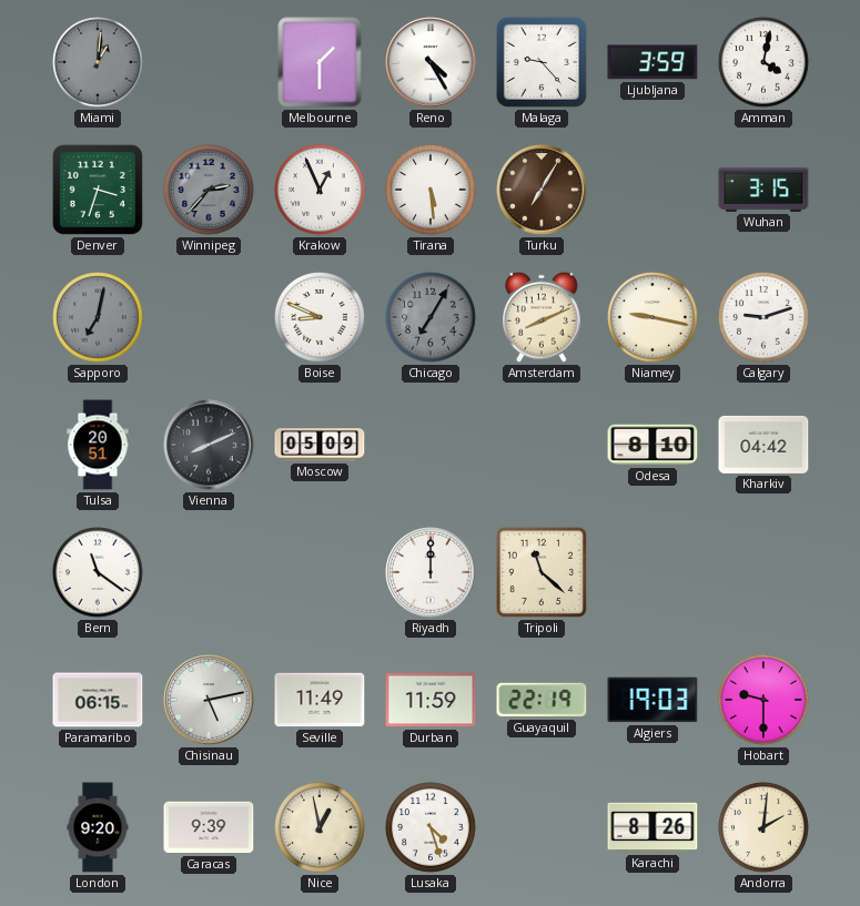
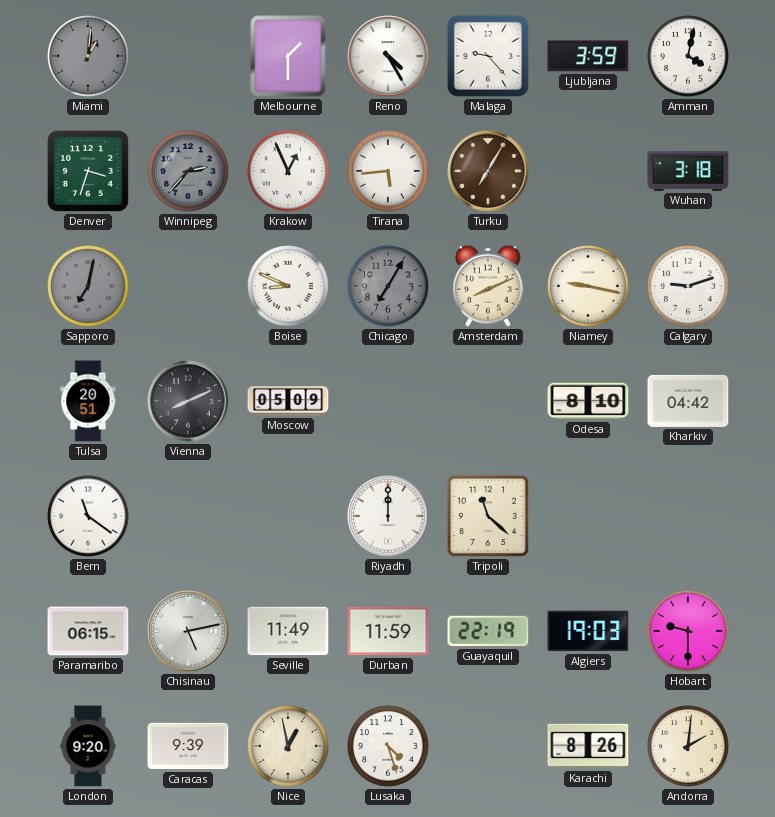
Tirana: 5:29 -> 5:44 (388, 171)
Wuhan: 3:15 -> 3:18 (688, 171)
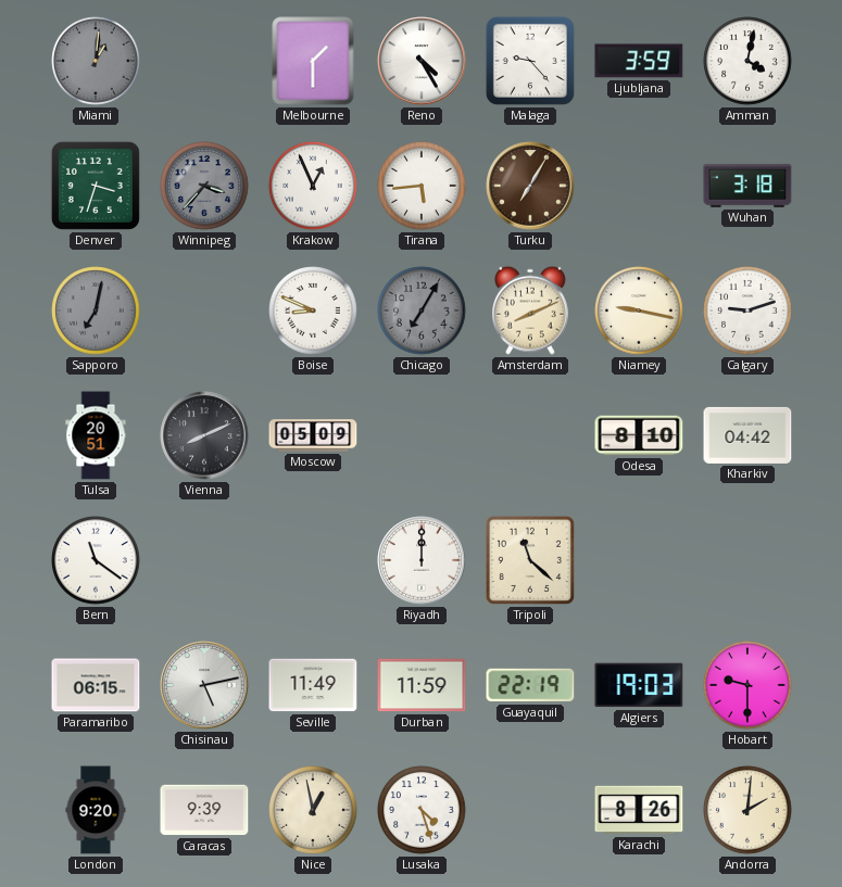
Winnipeg: 2:37 -> 3:37 (204, 186)
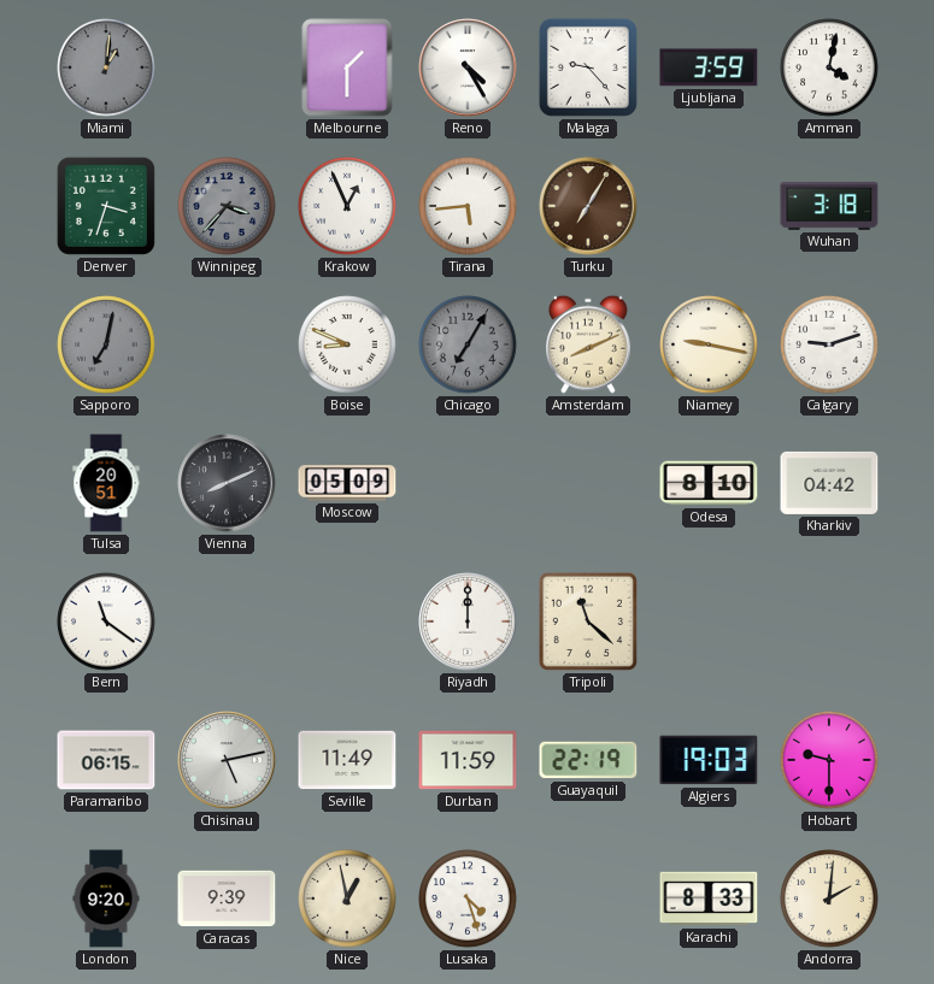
Karachi: 8:26 -> 8:33 (709, 898)
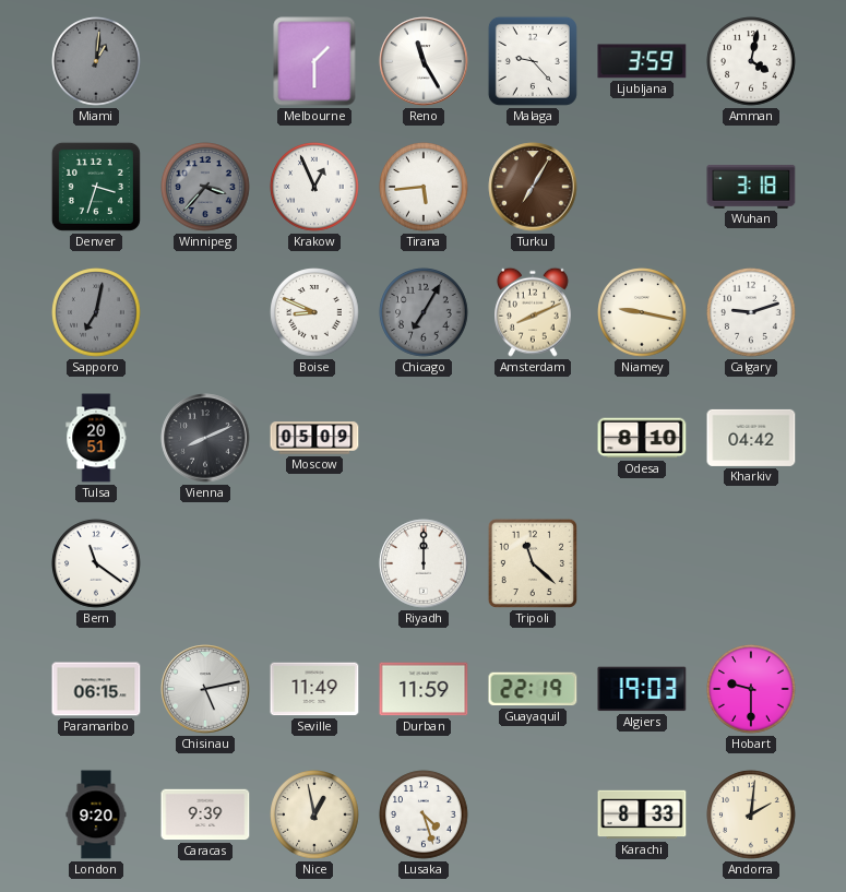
Reno: 4:25 -> 11:25 (424, 61)
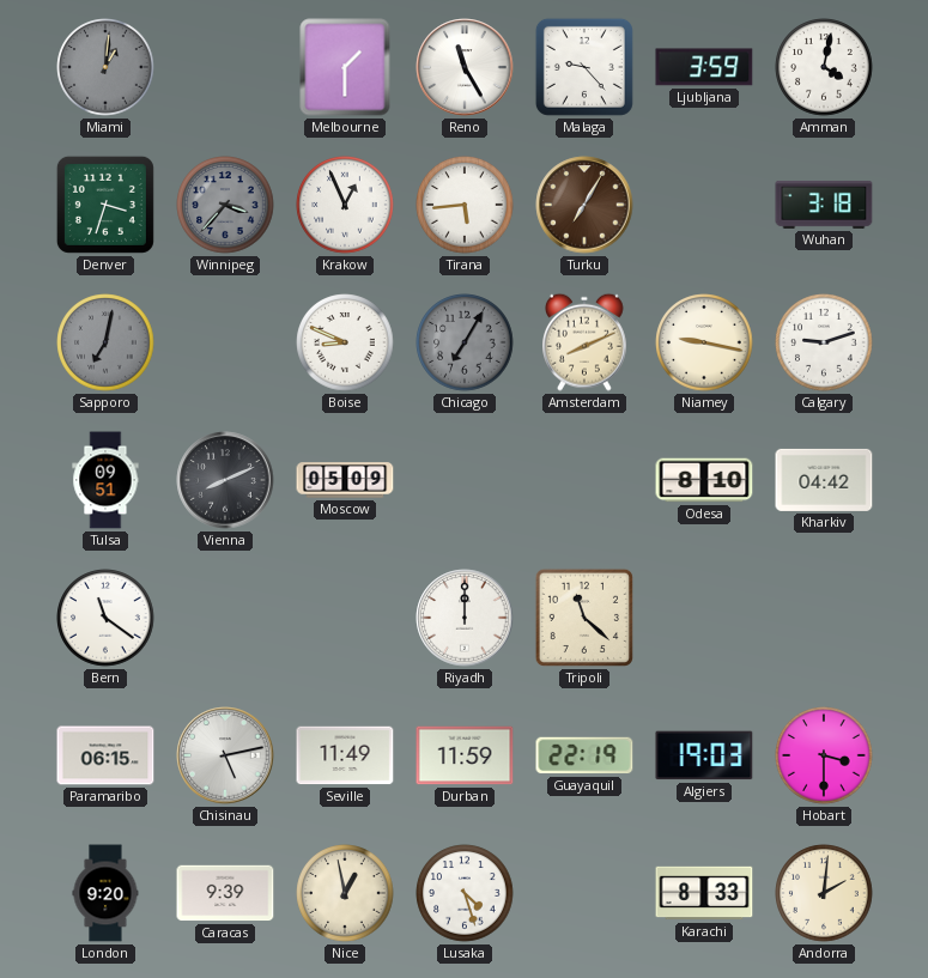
Tulsa: 20:51 -> 09:51 (105, 480)
Hobart: 9:30 -> 3:30 (824, 755)
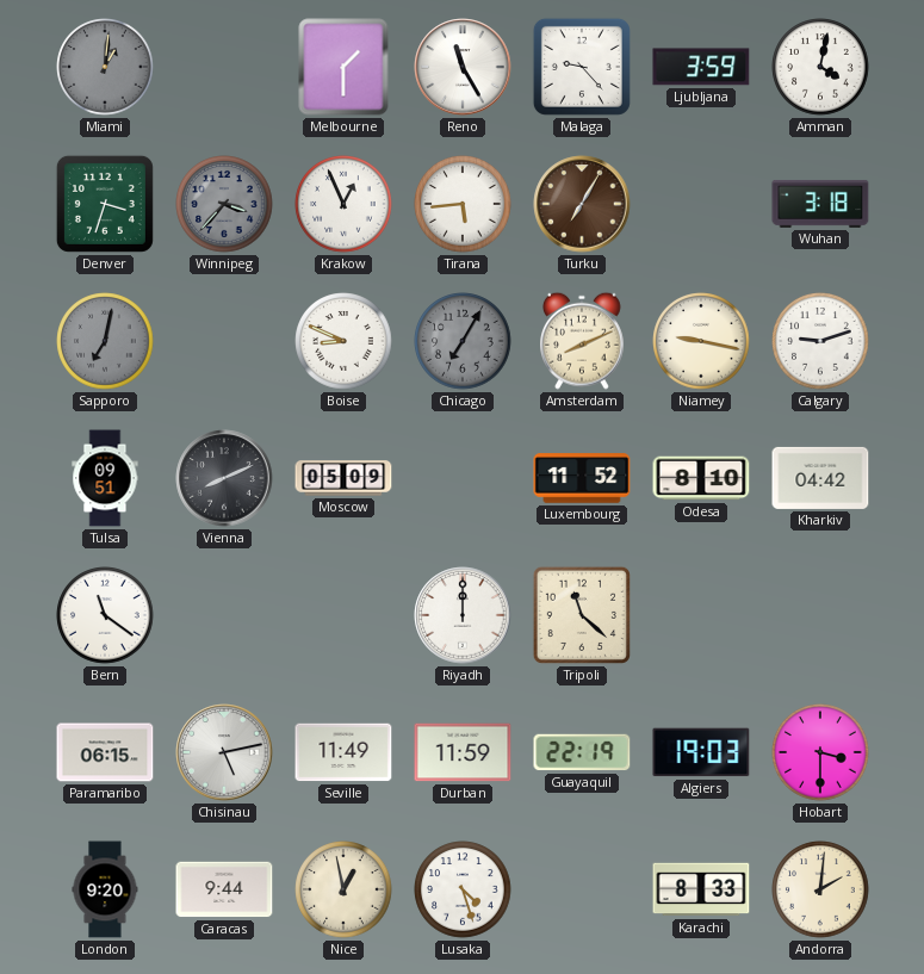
Luxembourg: none -> 11:52 (582, 478)
Caracas: 9:39 -> 9:44 (224, 889)
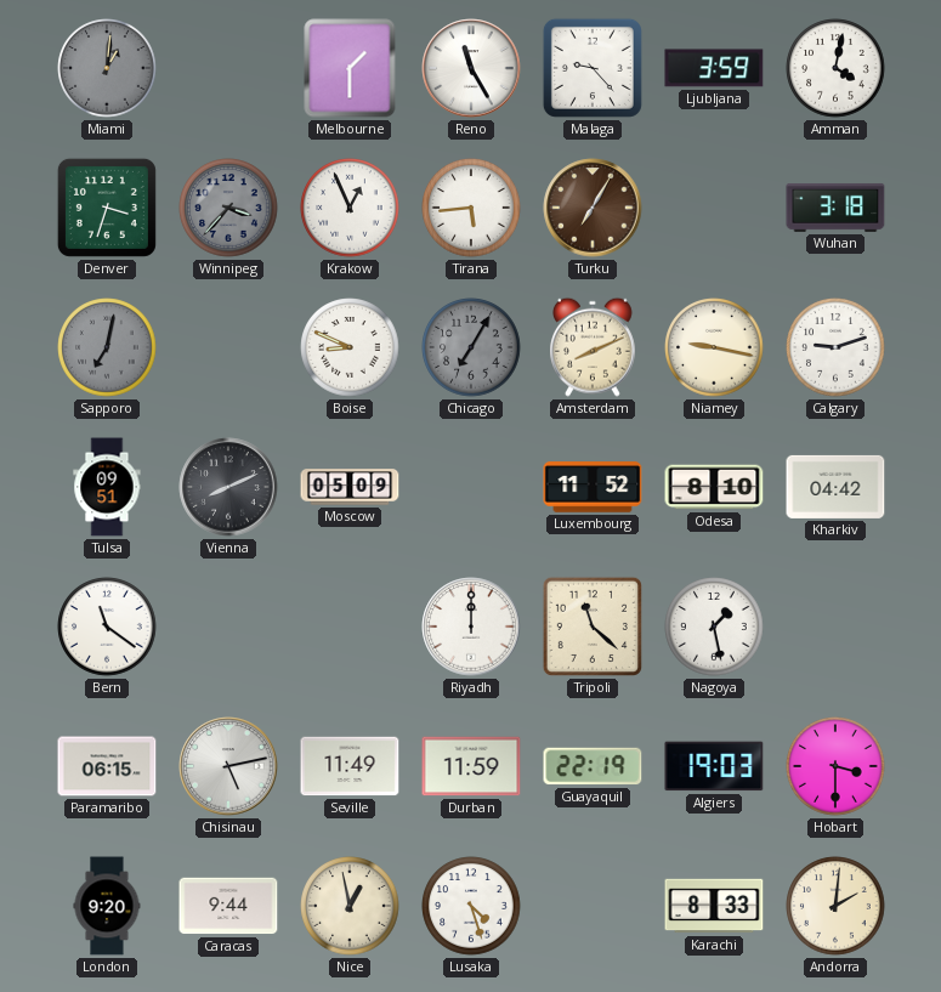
Nagoya: none -> 1:28 (714, 627)
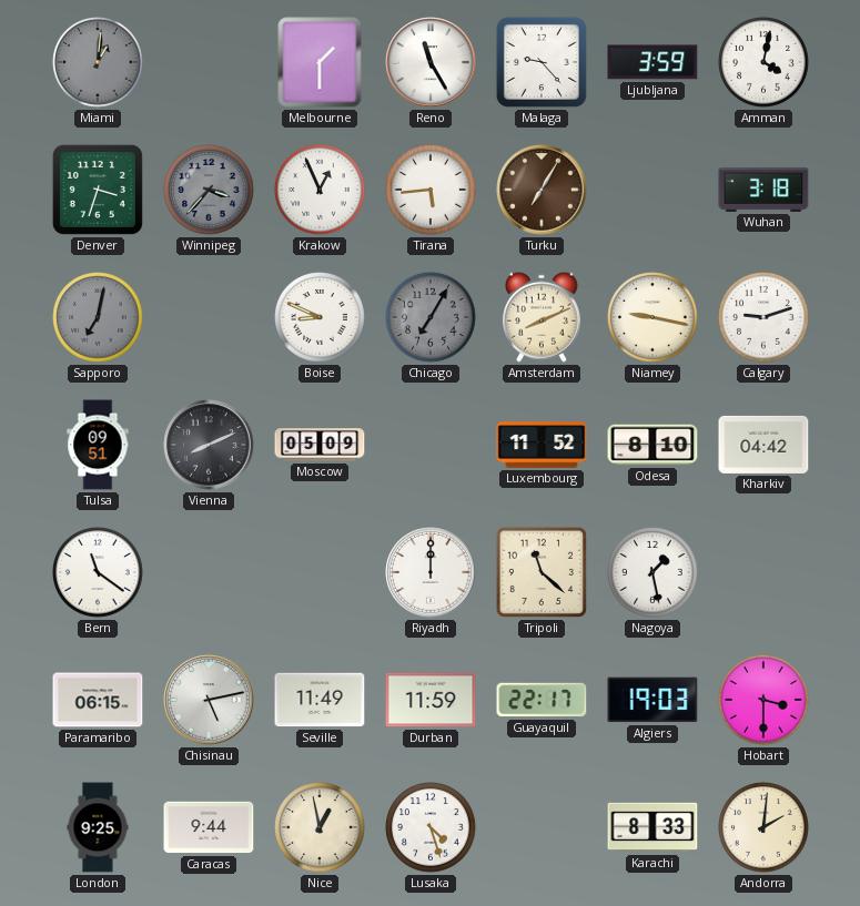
Guayaquil: 22:19 -> 22:17 (542, 700)
London: 9:20 -> 9:25 (98, 827)
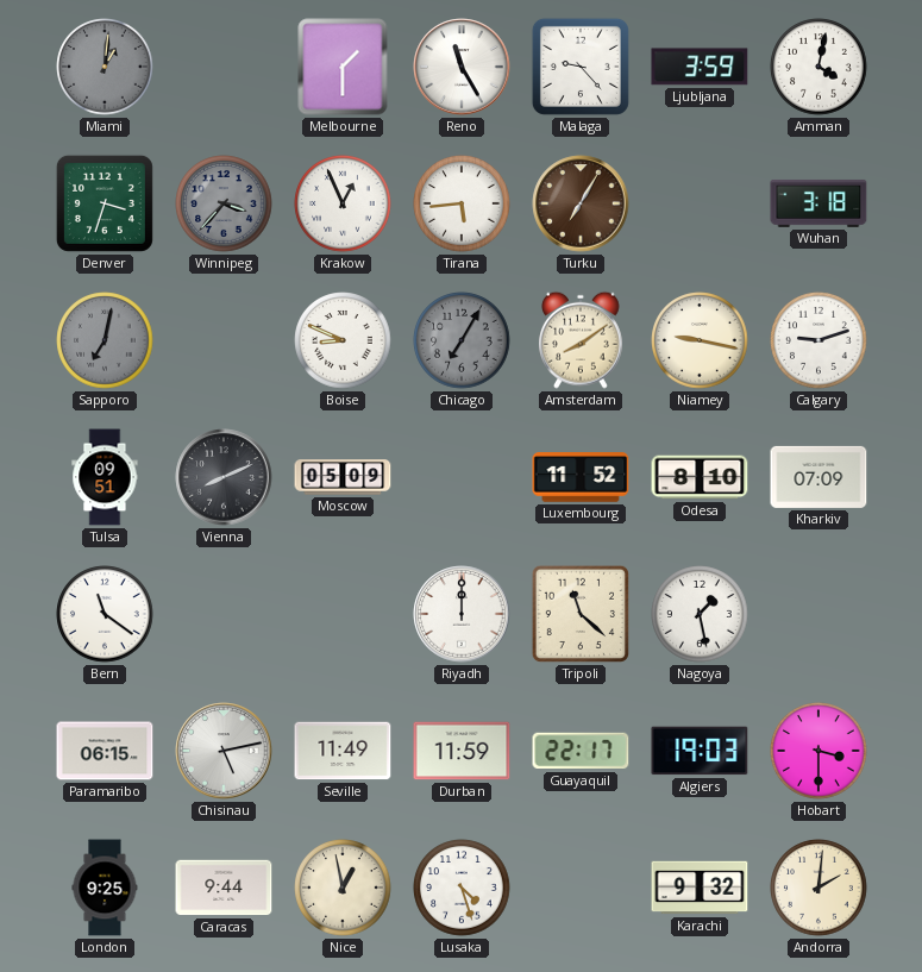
Amsterdam: 8:11 -> 8:09 (582, 340)
Kharkiv: 04:42 -> 07:09 (818, 477)
Karachi: 8:33 -> 9:32 (700, 888)
